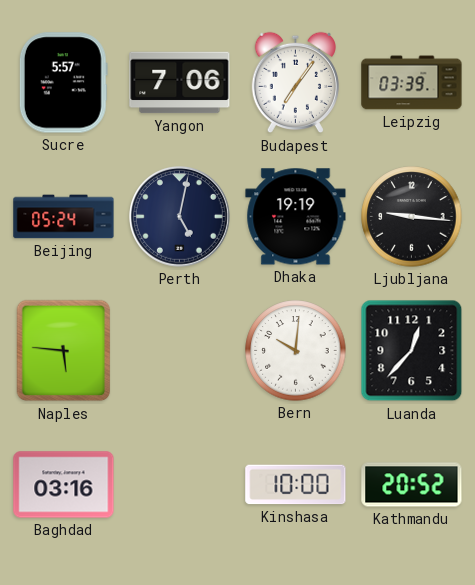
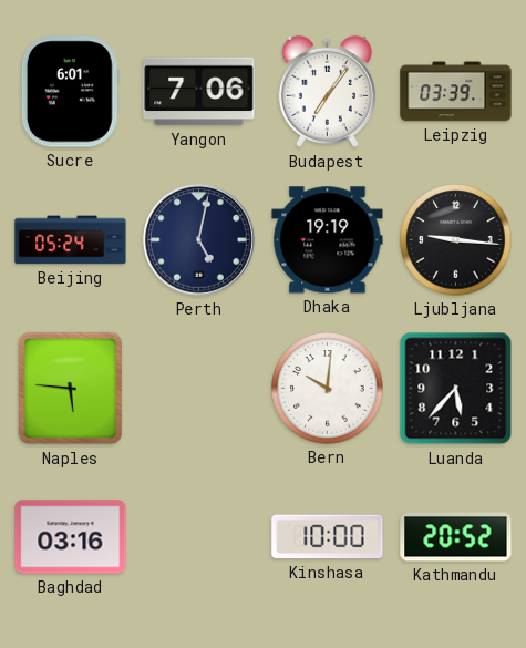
Sucre: 5:57 -> 6:01 (70, 92)
Luanda: 12:37 -> 5:37 (456, 389)
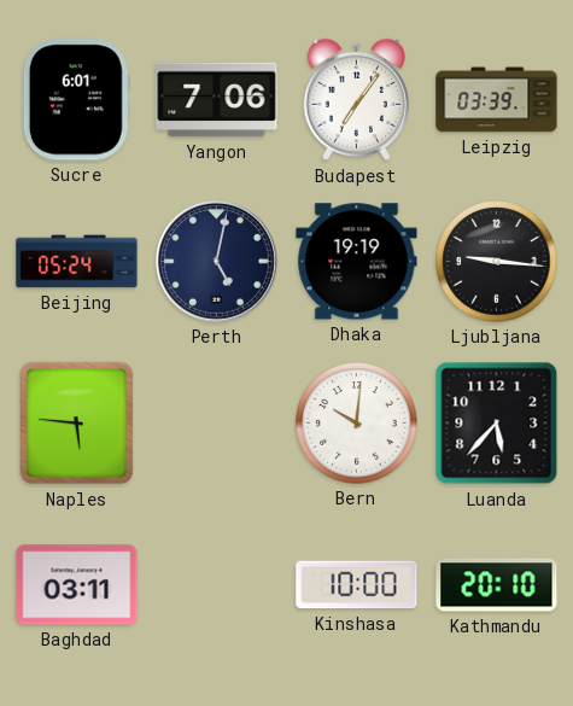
Baghdad: 03:16 -> 03:11 (77, 585)
Kathmandu: 20:52 -> 20:10 (497, 585)
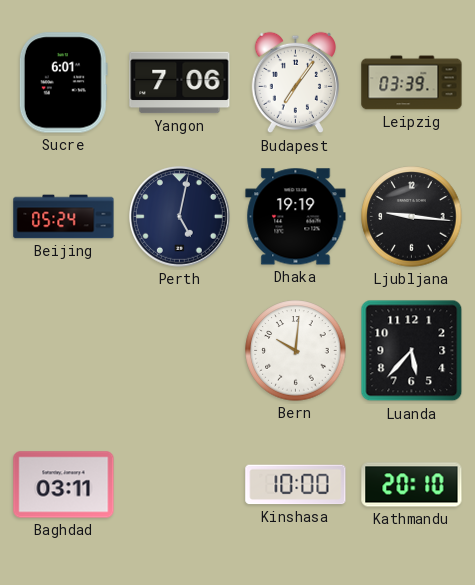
Naples: 5:46 -> none (77, 424)
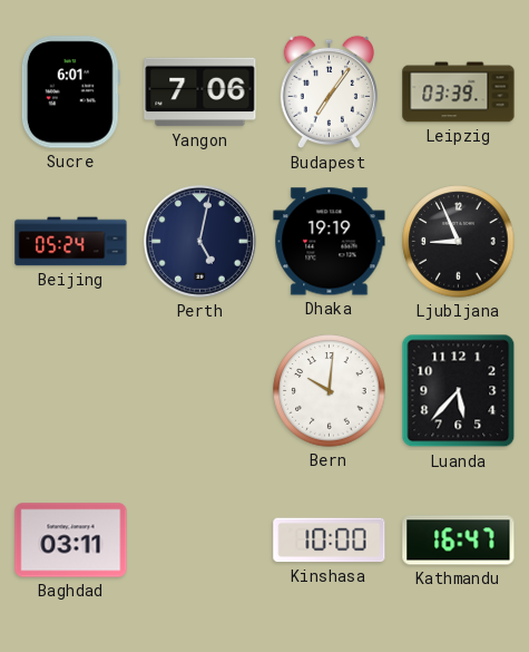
Ljubljana: 9:16 -> 8:56 (459, 242)
Kathmandu: 20:10 -> 16:47 (459, 541)
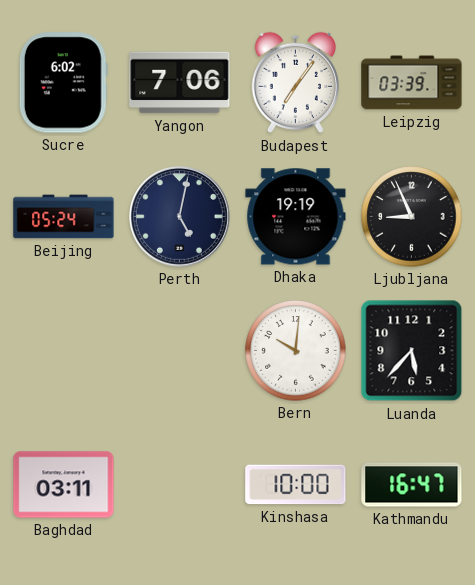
Sucre: 6:01 -> 6:02 (63, 83)
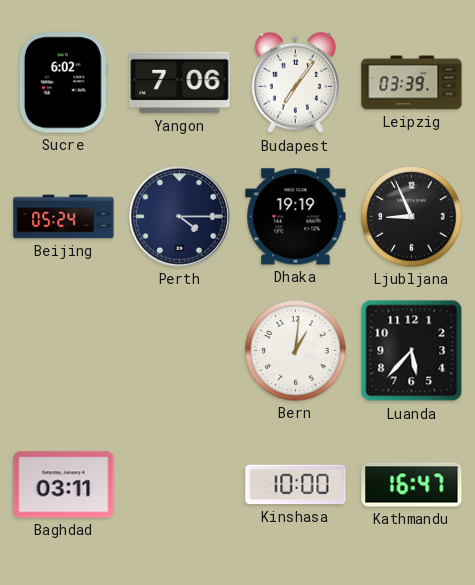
Perth: 5:02 -> 4:15 (180, 217)
Bern: 10:01 -> 1:01 (296, 351)
